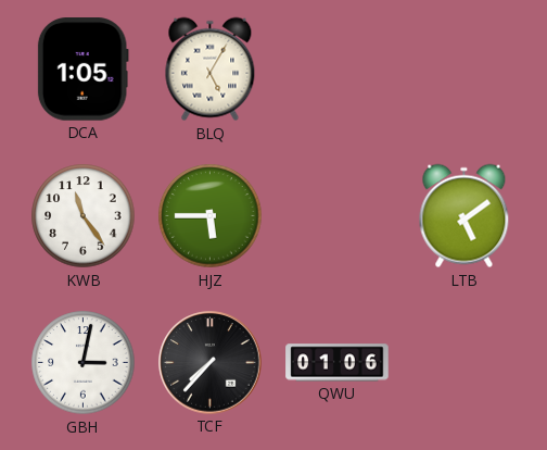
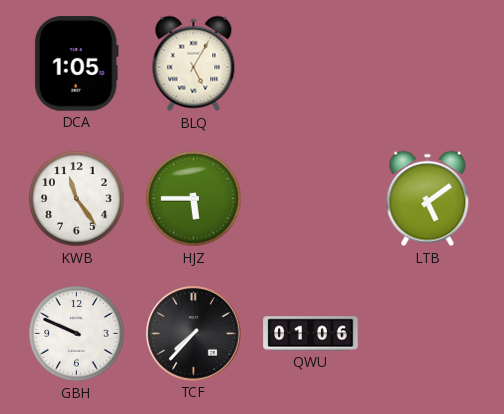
GBH: 3:02 -> 9:49 (77, 334)
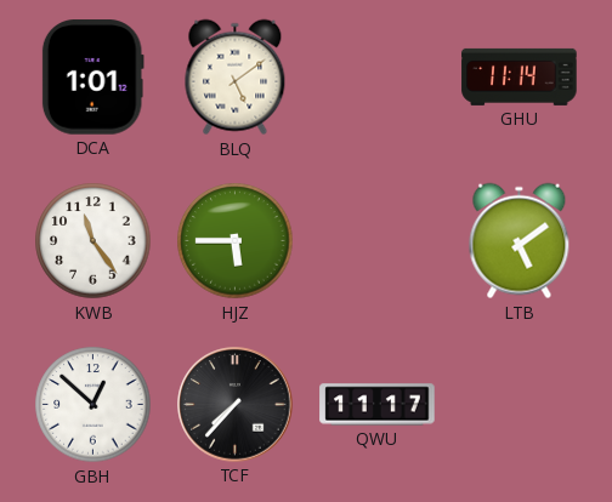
DCA: 1:05 -> 1:01 (92, 78)
BLQ: 5:05 -> 5:09 (236, 78)
GHU: none -> 11:14 (520, 76)
GBH: 9:49 -> 12:52 (93, 405)
QWU: 01:06 -> 11:17 (378, 405)
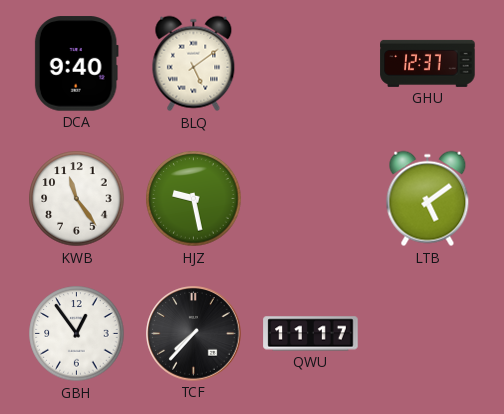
DCA: 1:01 -> 9:40 (76, 64)
GHU: 11:14 -> 12:37 (428, 63)
HJZ: 5:45 -> 9:28 (194, 199)
GBH: 12:52 -> 12:54 (77, 334)
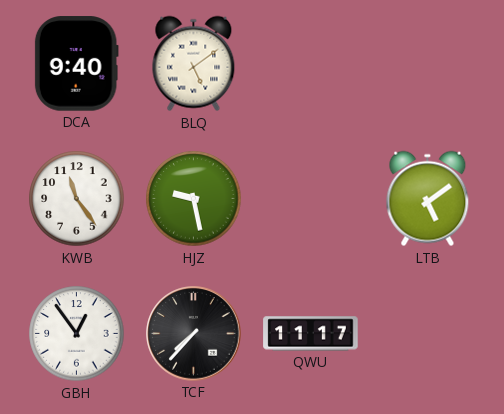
GHU: 12:37 -> none (428, 63)
